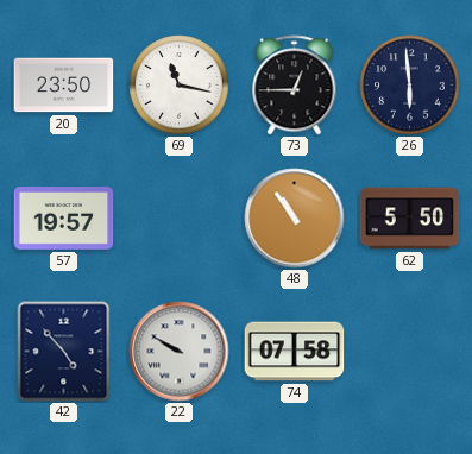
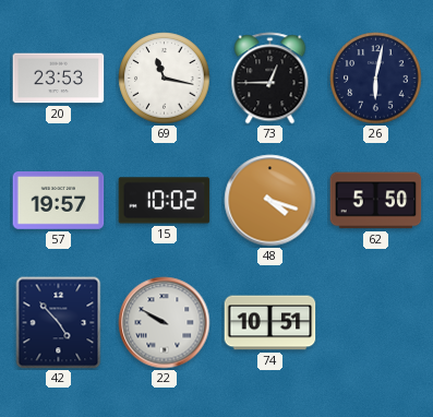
20: 23:50 -> 23:53 (59, 79)
26: 5:59 -> 6:02 (376, 79)
15: none -> 10:02 (165, 201)
48: 10:54 -> 4:18 (270, 201)
74: 07:58 -> 10:51 (270, 323)
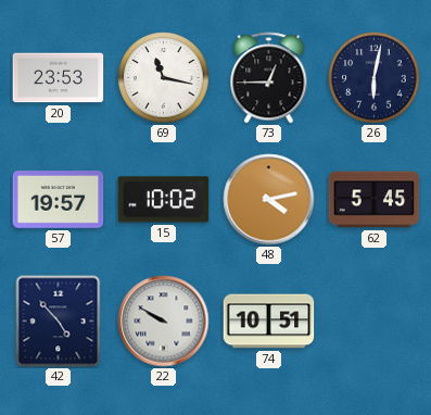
48: 4:18 -> 4:13 (269, 200)
62: 5:50 -> 5:45 (375, 200)
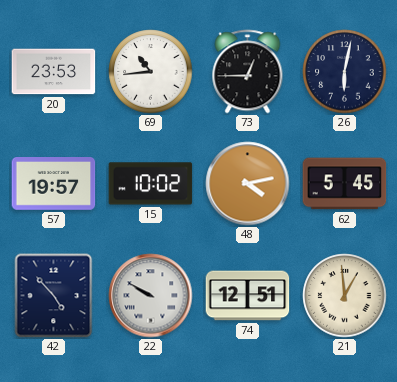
69: 11:17 -> 10:44 (151, 72)
74: 10:51 -> 12:51 (248, 296)
21: none -> 12:59 (345, 296)
